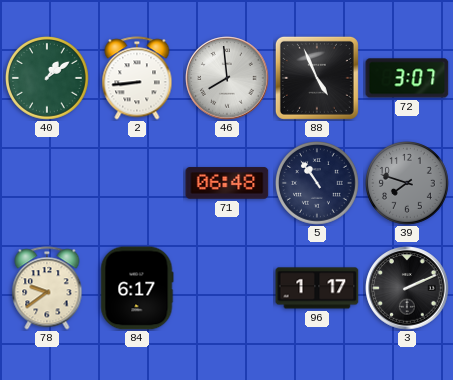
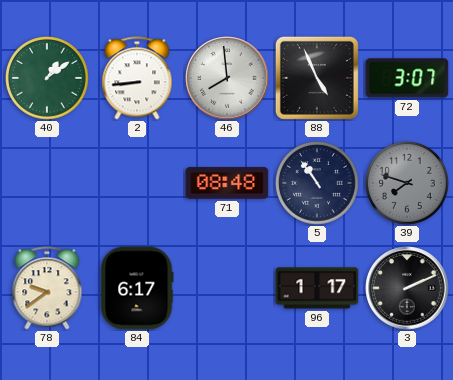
71: 06:48 -> 08:48 (227, 183)
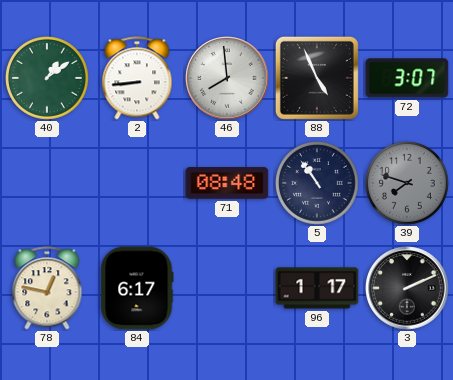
78: 9:39 -> 12:47 (47, 288)
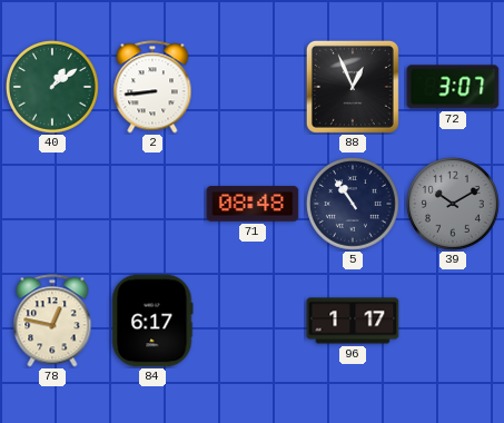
46: 7:59 -> none (227, 78)
88: 4:56 -> 12:56 (353, 87)
39: 7:48 -> 10:10 (454, 205)
3: 2:11 -> none (407, 288)
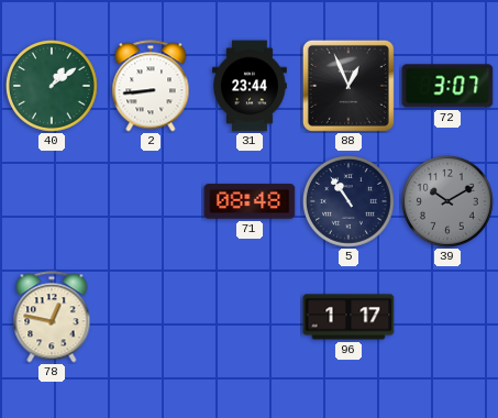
31: none -> 23:44 (251, 86)
84: 6:17 -> none (152, 321)
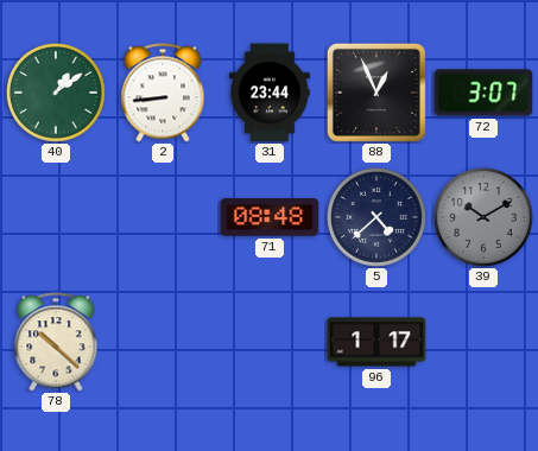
5: 10:54 -> 4:38 (378, 218)
78: 12:47 -> 10:22 (56, 342)
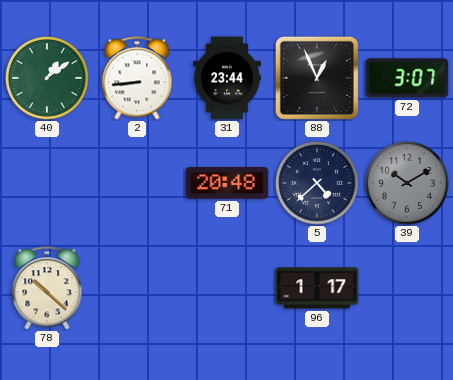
71: 08:48 -> 20:48 (227, 183)
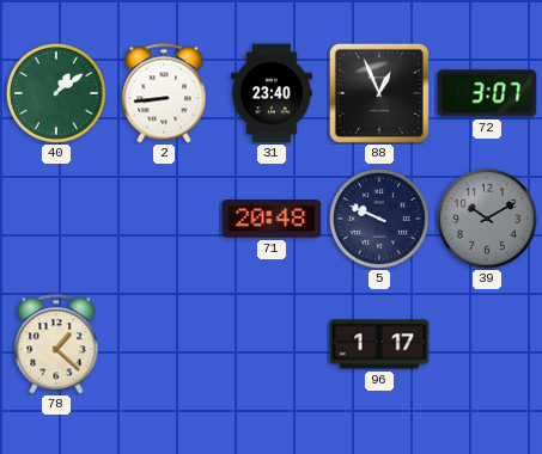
31: 23:44 -> 23:40 (273, 93)
5: 4:38 -> 9:49 (380, 220)
78: 10:22 -> 1:22 (56, 344)
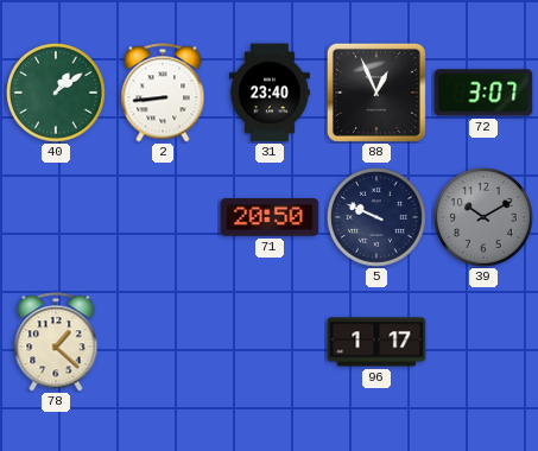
71: 20:48 -> 20:50 (270, 217)
